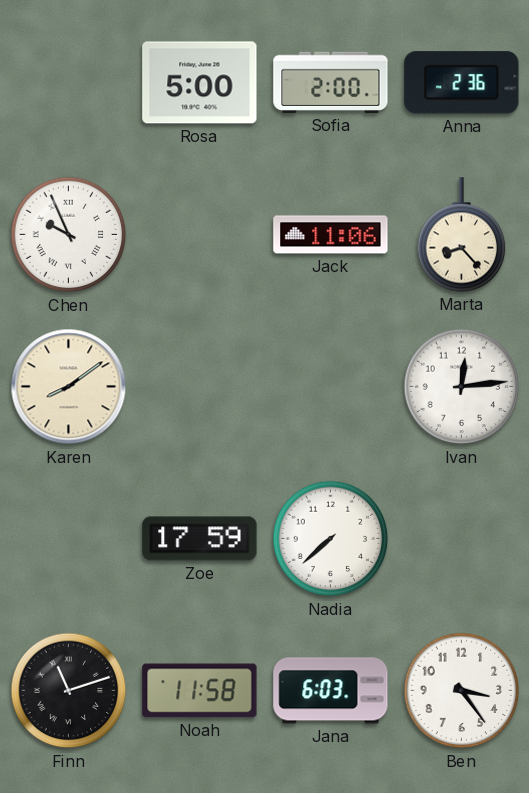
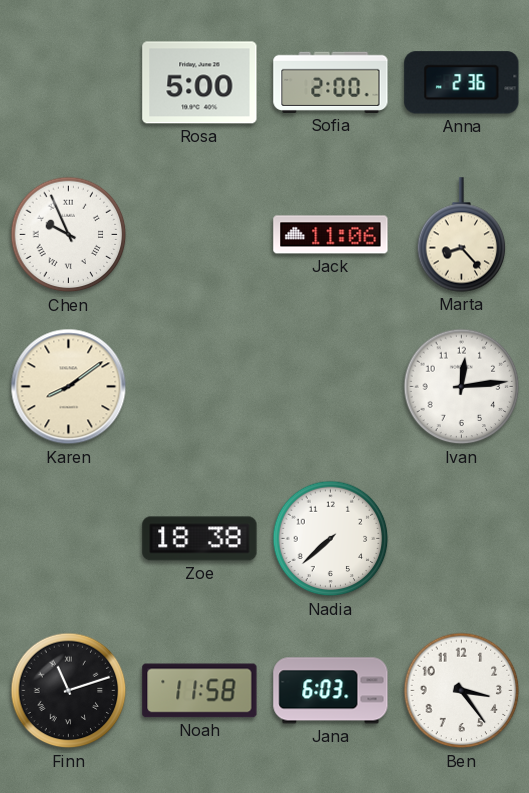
Zoe: 17:59 -> 18:38 (200, 539)
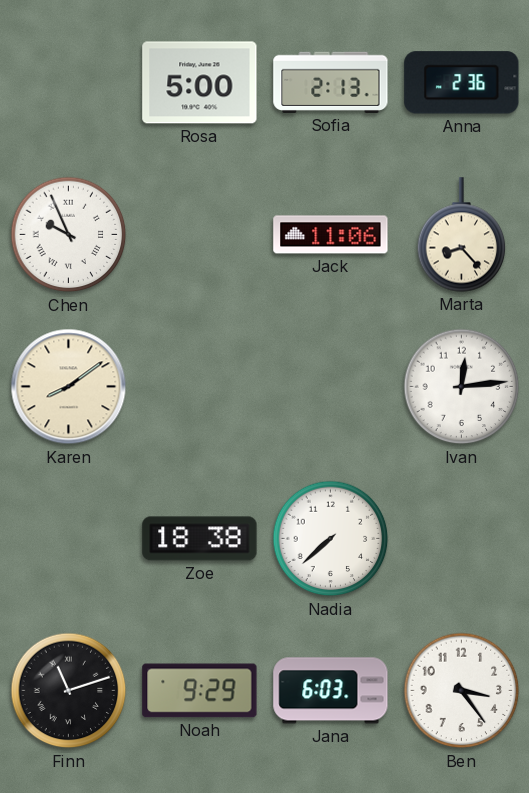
Sofia: 2:00 -> 2:13 (331, 82)
Noah: 11:58 -> 9:29 (200, 691)
